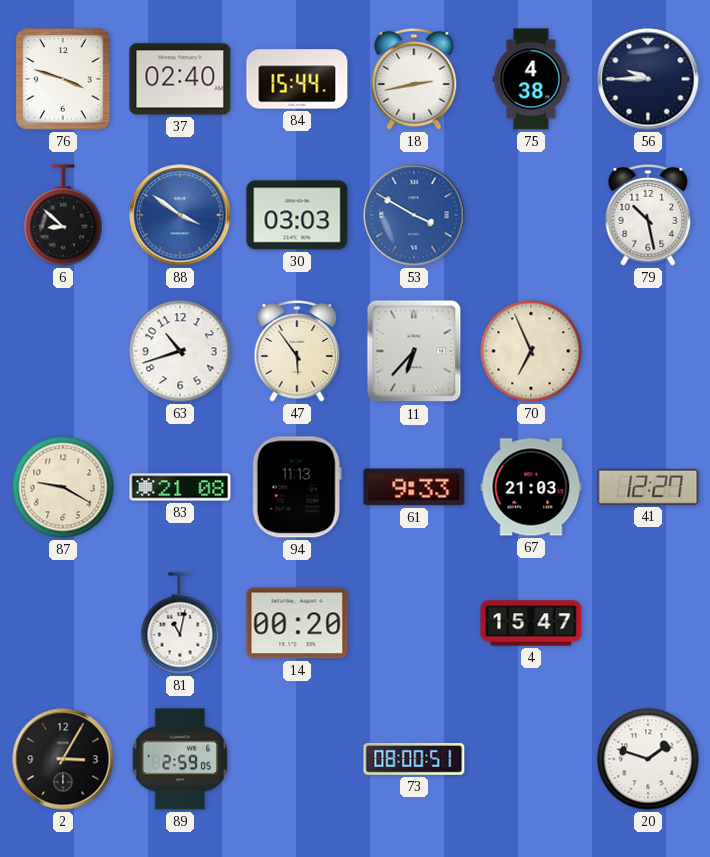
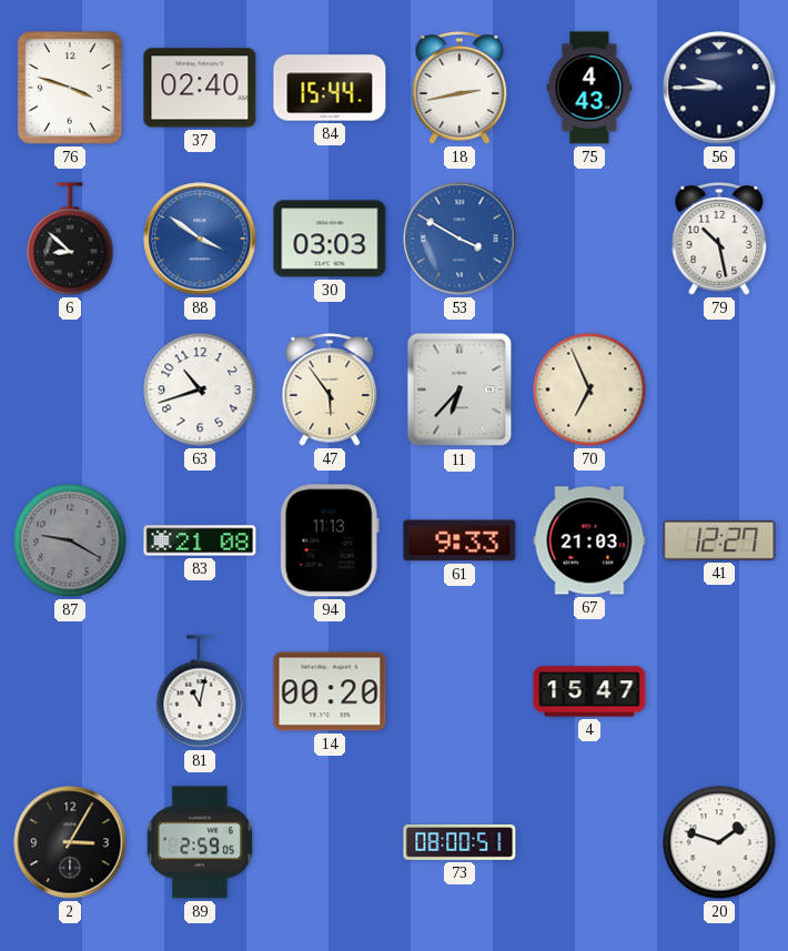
75: 4:38 -> 4:43 (589, 88)
87 dial: cream -> grey (70, 540)
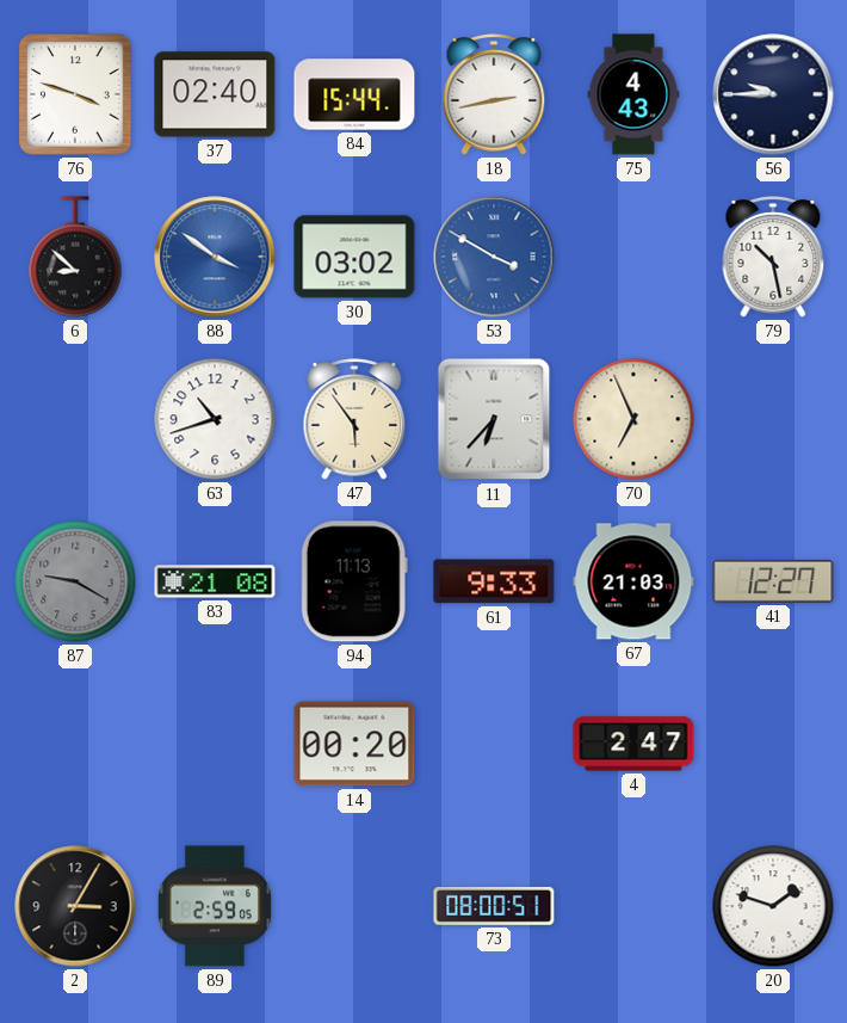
30: 03:03 -> 03:02 (354, 257)
81: 11:02 -> none (200, 691)
4: 15:47 -> 2:47 (633, 744)
